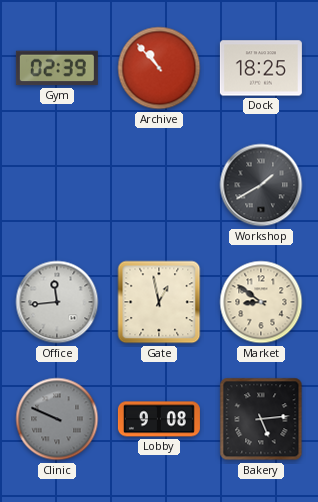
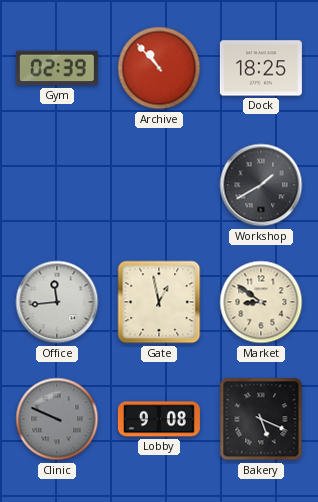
Bakery: 5:14 -> 5:19 (261, 419)
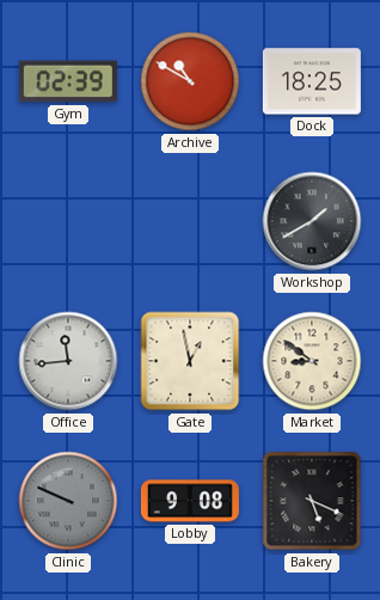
Archive: 10:53 -> 10:50 (190, 81)
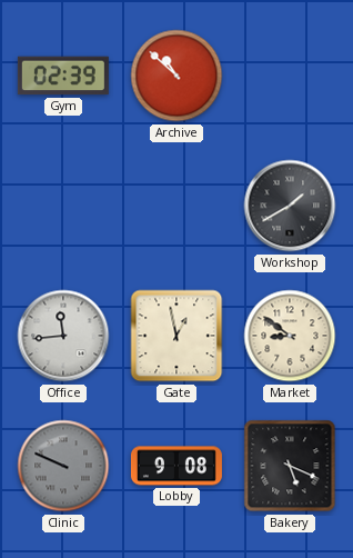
Archive: 10:50 -> 10:52 (176, 76)
Dock: 18:25 -> none (312, 81)
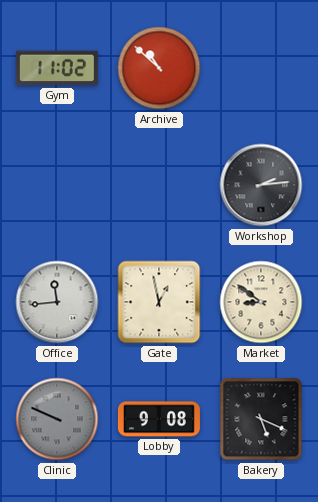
Gym: 02:39 -> 11:02 (57, 68)
Workshop: 1:40 -> 2:14 (261, 185)
